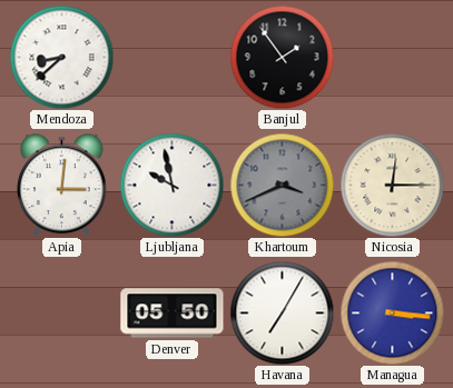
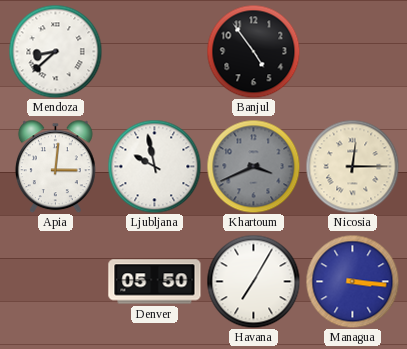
Banjul: 1:54 -> 4:54 (253, 51)
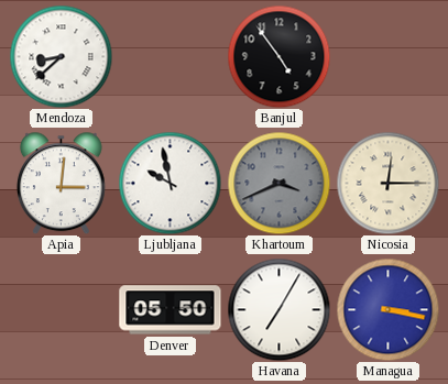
Managua: 3:16 -> 3:17 (387, 309)
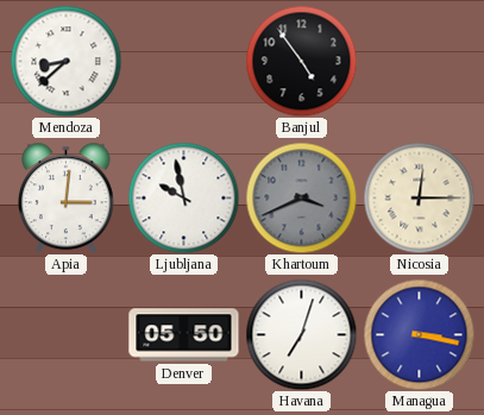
Havana: 7:05 -> 7:03 (301, 334)
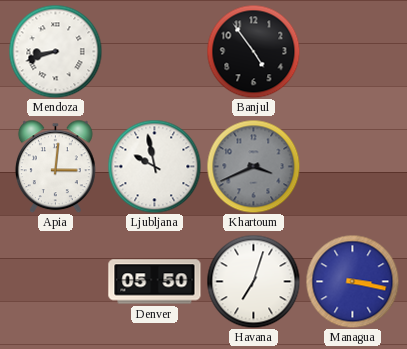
Mendoza: 8:38 -> 8:42 (55, 51)
Nicosia: 12:15 -> none (419, 197)
